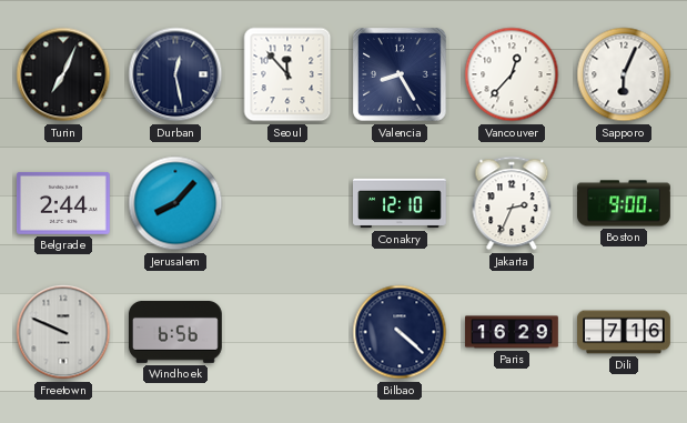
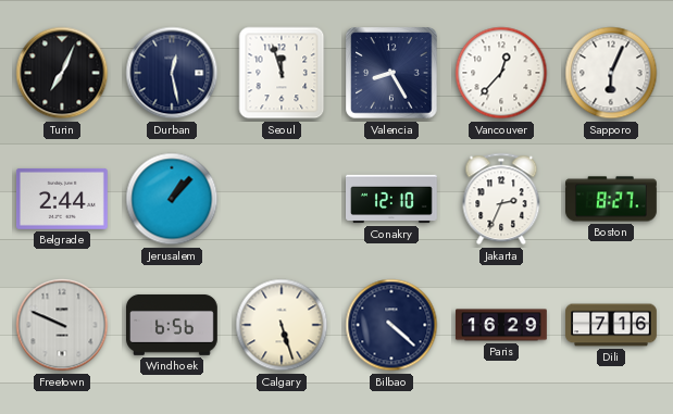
Seoul: 11:53 -> 11:57 (282, 73)
Jerusalem: 8:07 -> 1:07 (172, 199)
Boston: 9:00 -> 8:27 (612, 199)
Calgary: none -> 5:27 (282, 325)
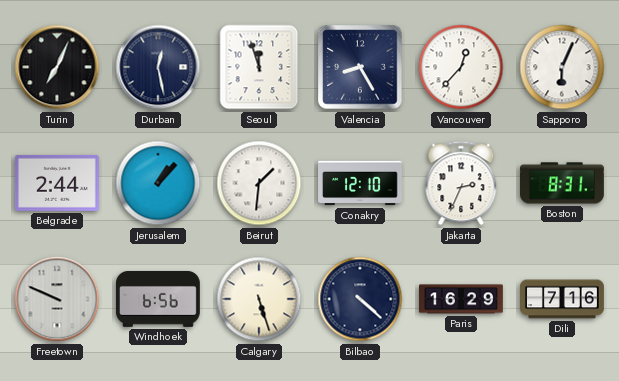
Beirut: none -> 1:31 (259, 183)
Boston: 8:27 -> 8:31 (563, 183)
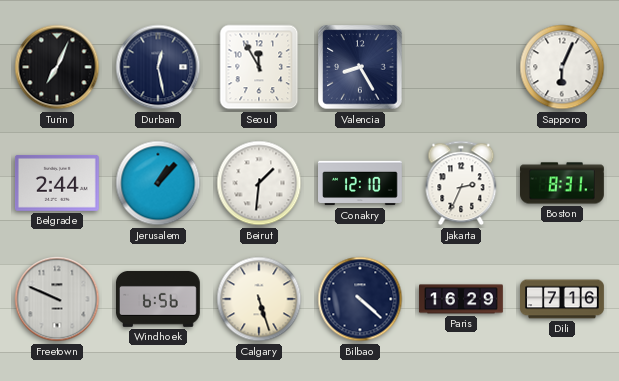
Seoul: 11:57 -> 11:55 (259, 67)
Vancouver: 12:37 -> none (461, 67)
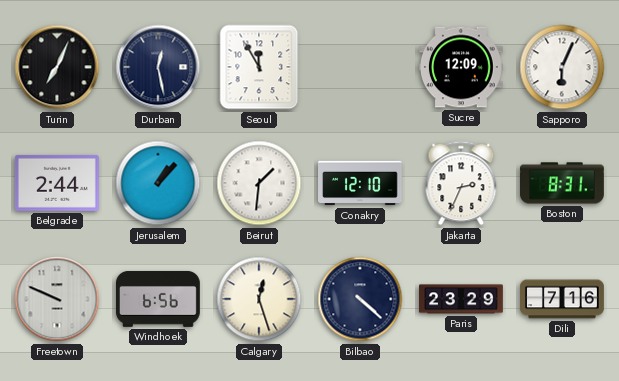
Valencia: 8:25 -> none (360, 67)
Sucre: none -> 12:09 (462, 67)
Calgary: 5:27 -> 12:27 (259, 299)
Paris: 16:29 -> 23:29 (462, 299)
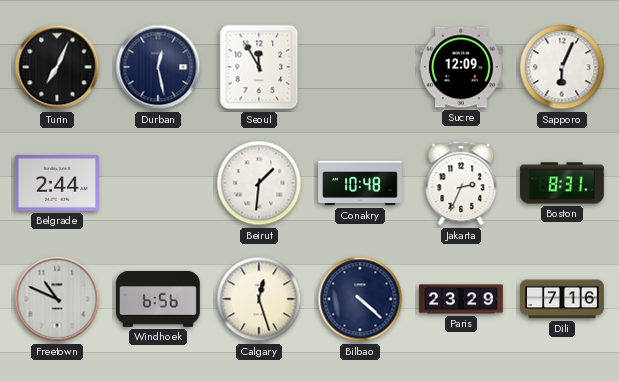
Jerusalem: 1:07 -> none (158, 183)
Conakry: 12:10 -> 10:48 (361, 183)
Freetown: 9:49 -> 10:49 (57, 299)
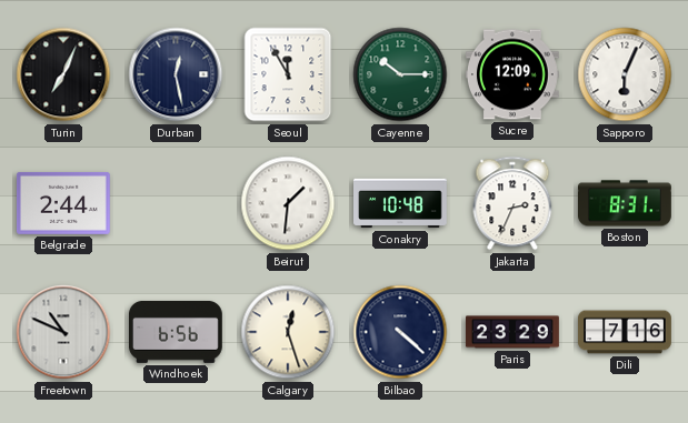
Cayenne: none -> 10:15 (400, 74)
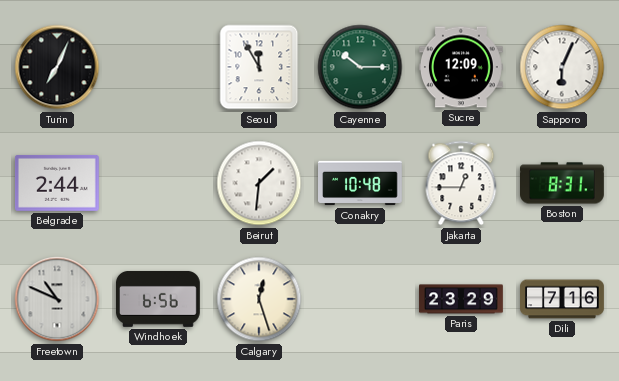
Durban: 12:28 -> none (176, 74)
Jakarta: 2:34 -> 12:45 (461, 183)
Bilbao: 4:22 -> none (400, 332)
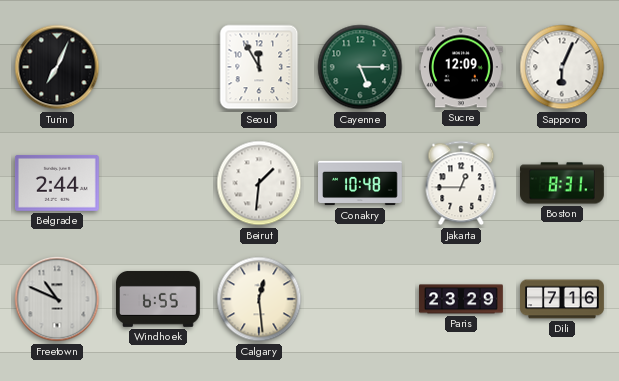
Cayenne: 10:15 -> 5:15 (360, 67)
Windhoek: 6:56 -> 6:55 (159, 299)
Calgary: 12:27 -> 12:29 (259, 299)
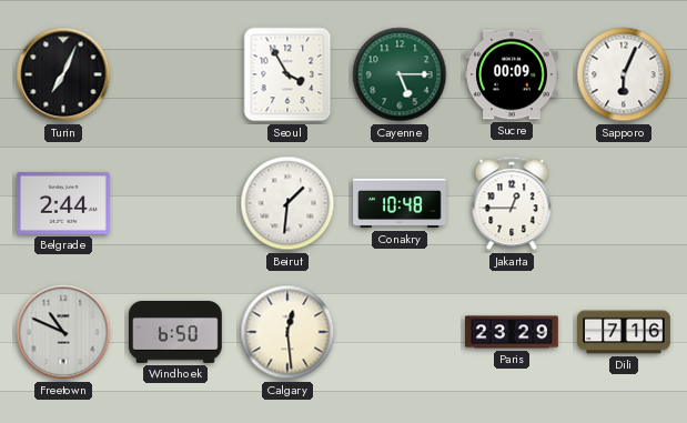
Seoul: 11:55 -> 3:55 (287, 74)
Sucre: 12:09 -> 00:09 (513, 74)
Boston: 8:31 -> none (563, 183)
Windhoek: 6:55 -> 6:50 (176, 332)
